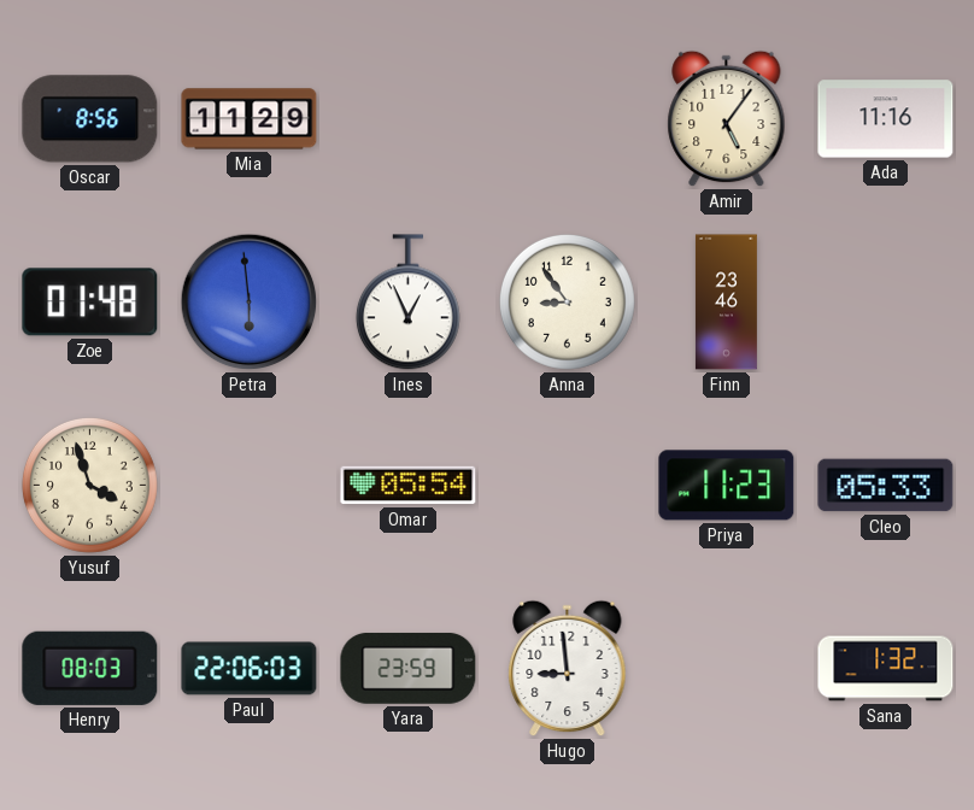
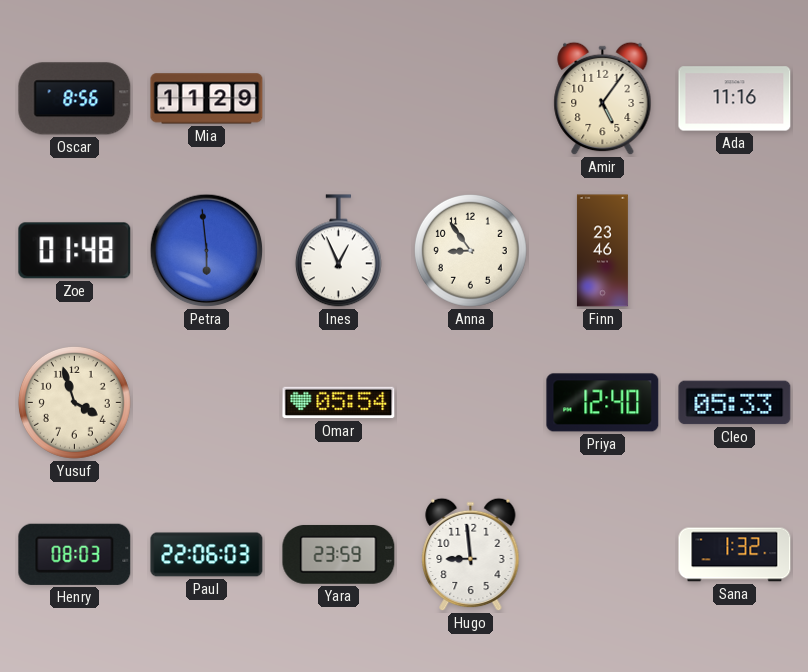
Priya: 11:23 -> 12:40 (603, 403)
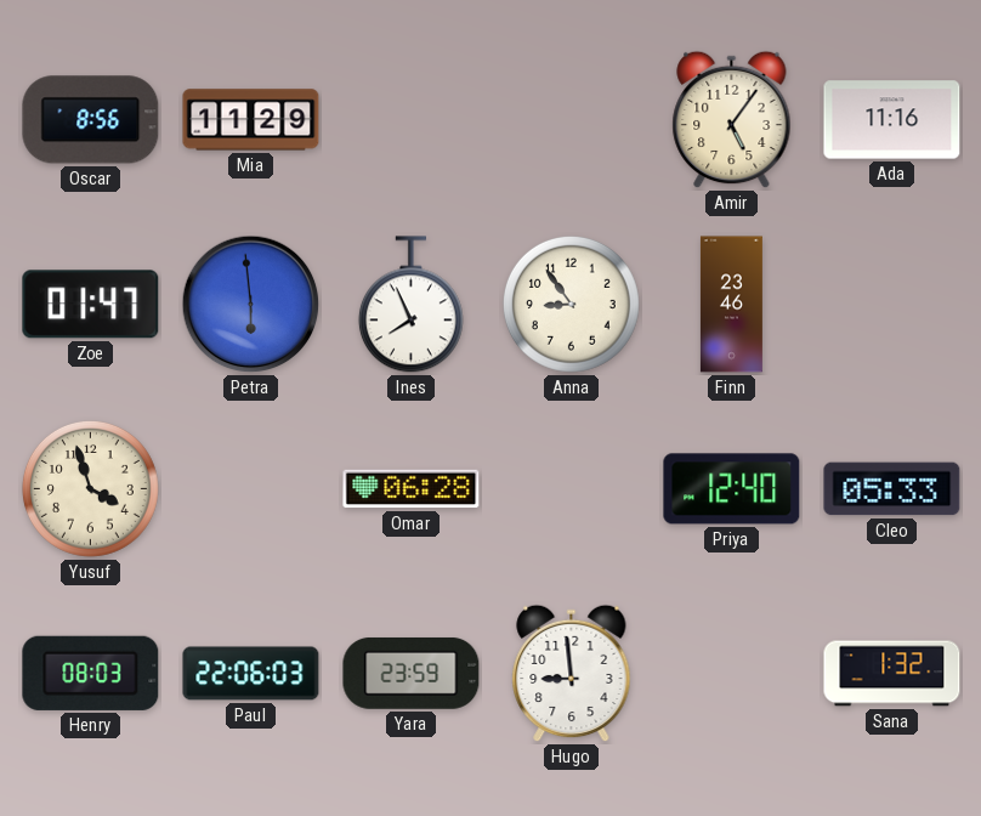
Zoe: 01:48 -> 01:47 (91, 305)
Ines: 12:56 -> 7:56 (410, 305)
Omar: 05:54 -> 06:28 (412, 489)
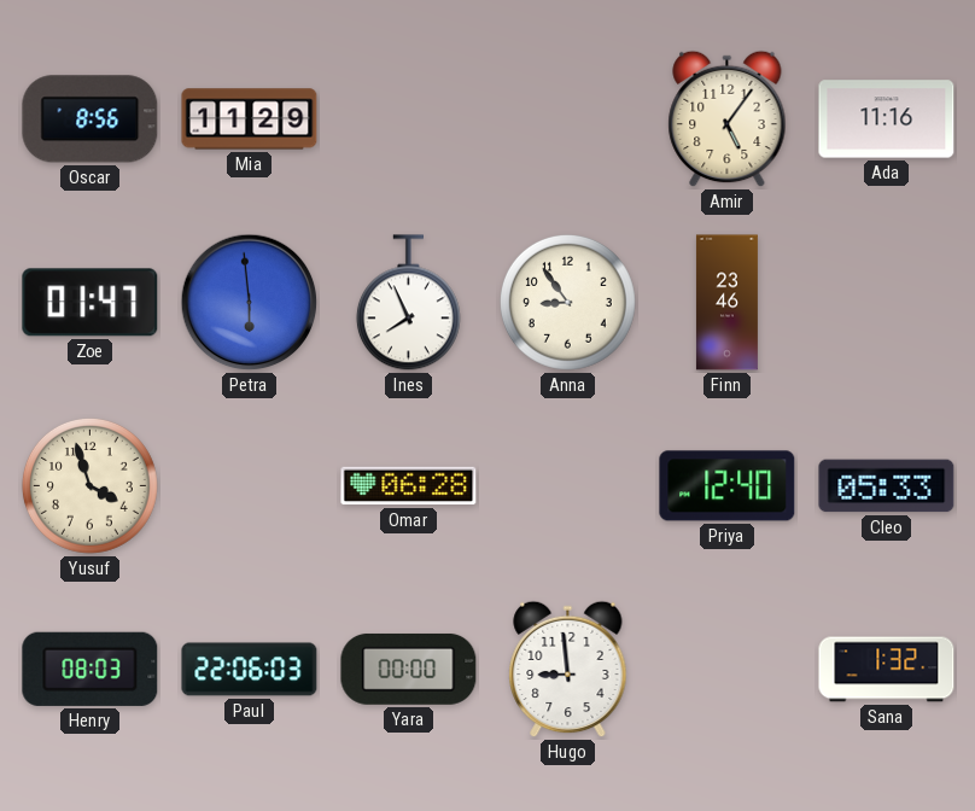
Yara: 23:59 -> 00:00 (409, 669)
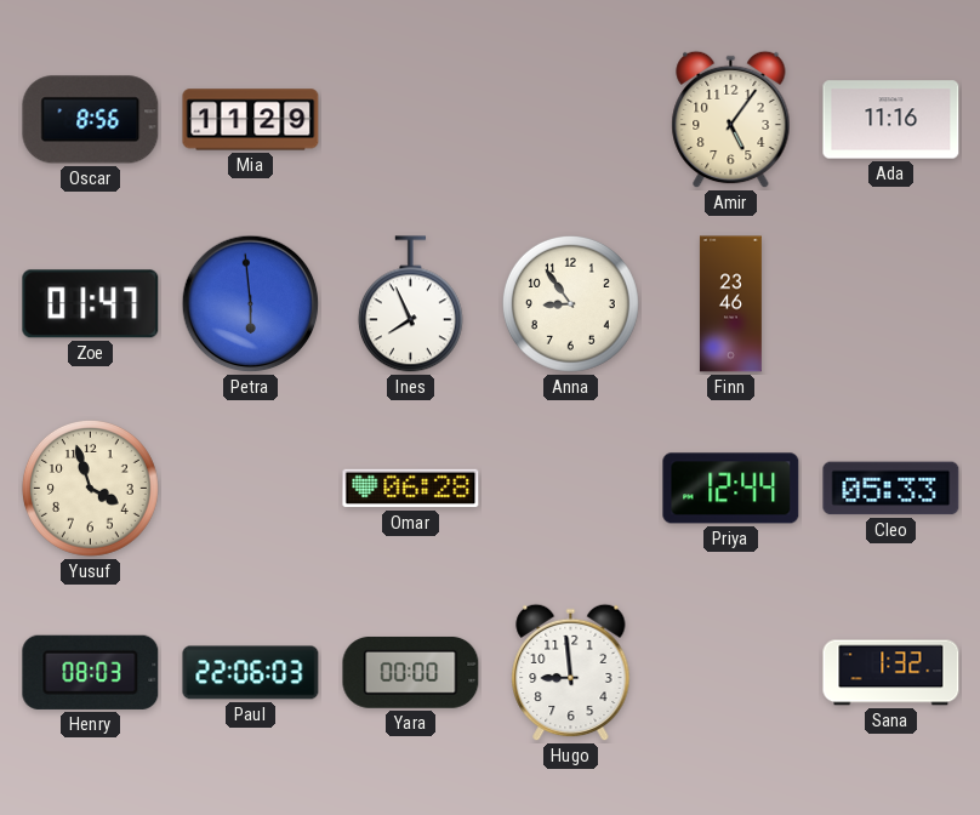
Priya: 12:40 -> 12:44 (731, 489)
